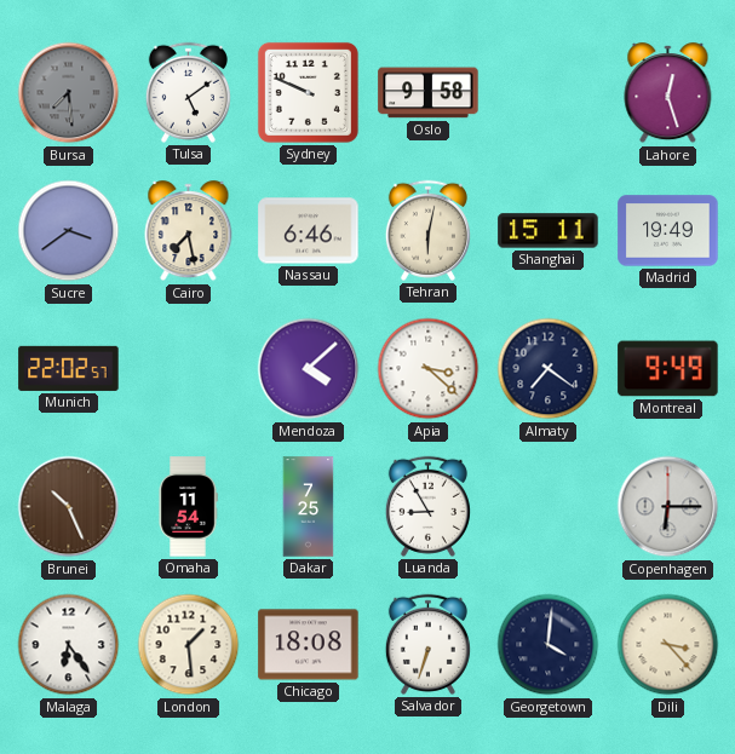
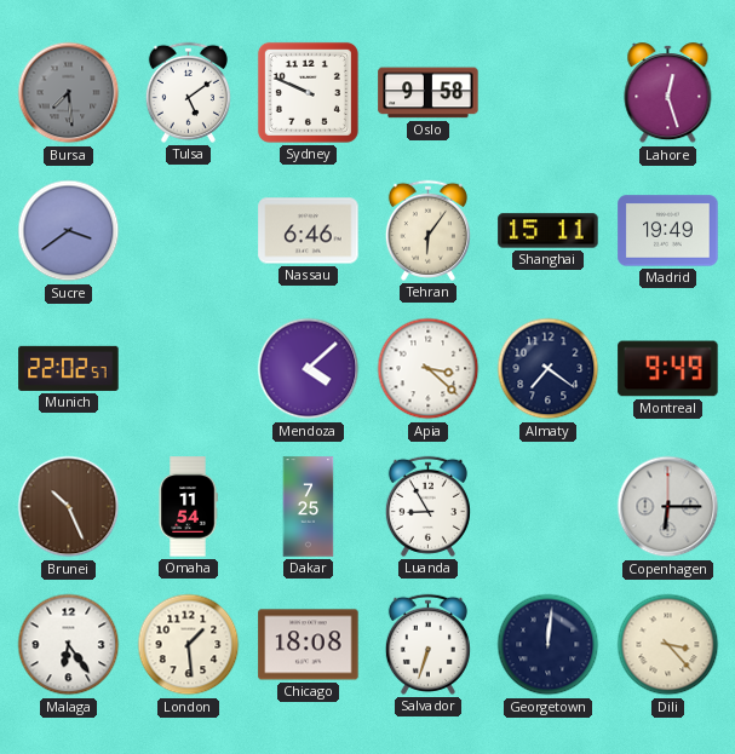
Cairo: 7:28 -> none (189, 231)
Tehran: 6:02 -> 6:06 (427, 230)
Georgetown: 4:01 -> 12:01 (549, 645)
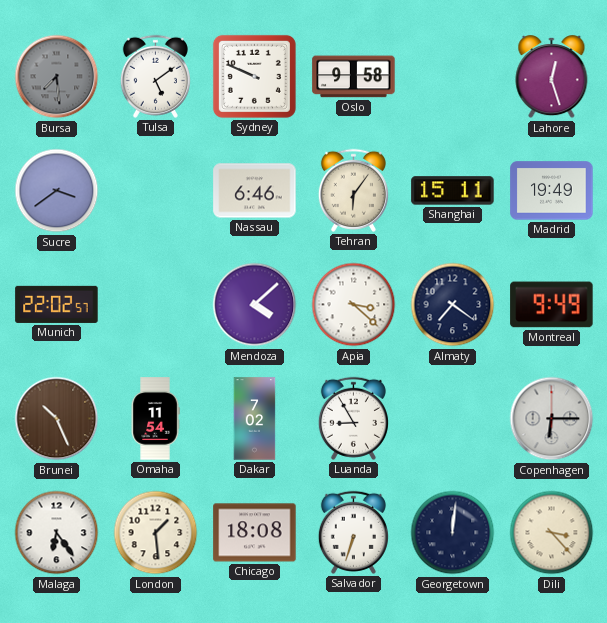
Dakar: 7:25 -> 7:02 (255, 419)
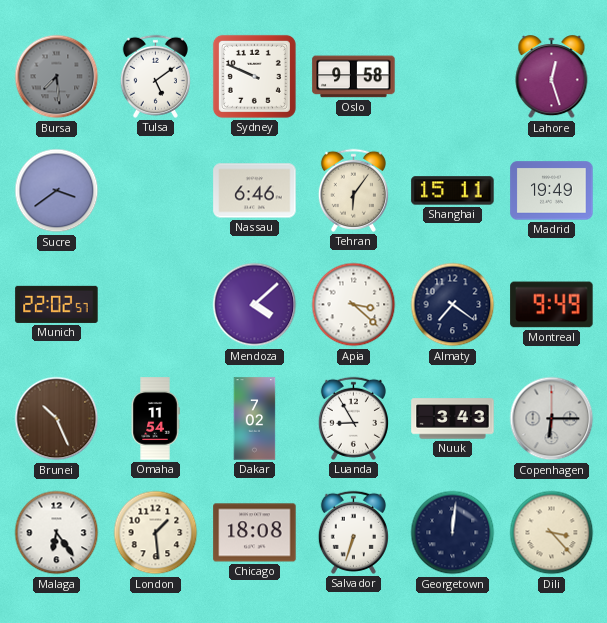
Nuuk: none -> 3:43 (453, 419)
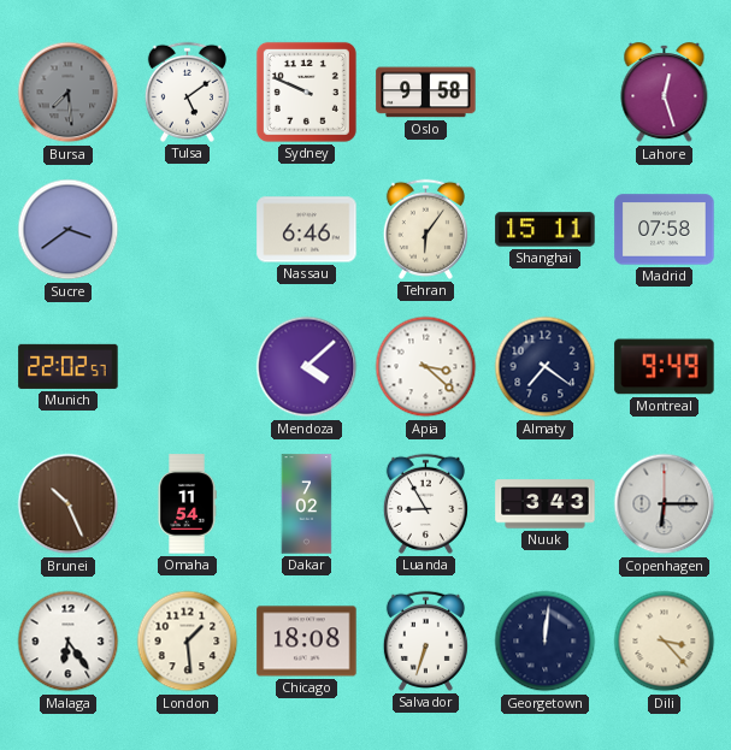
Madrid: 19:49 -> 07:58 (665, 230)
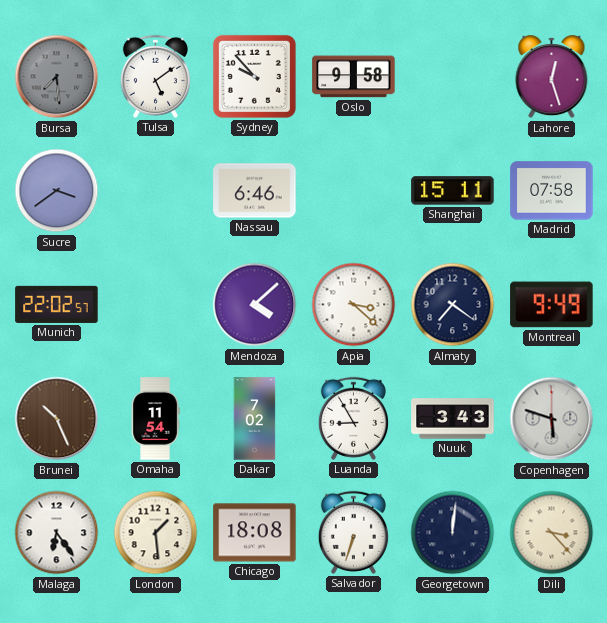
Sydney: 9:49 -> 9:53 (254, 76)
Tehran: 6:06 -> none (425, 229)
Copenhagen: 6:15 -> 5:48 (552, 419)
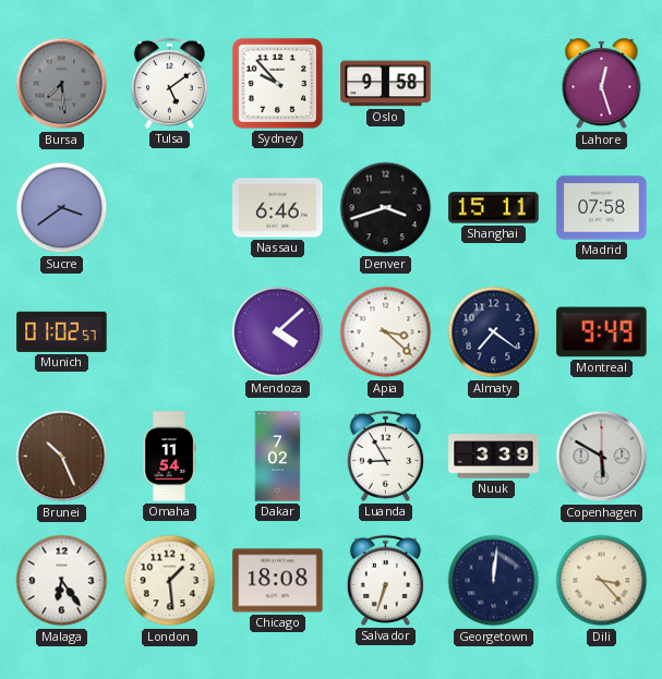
Denver: none -> 3:42 (386, 208)
Munich: 22:02 -> 01:02 (62, 331)
Nuuk: 3:43 -> 3:39 (494, 457)
Copenhagen: 5:48 -> 5:50 (602, 457)
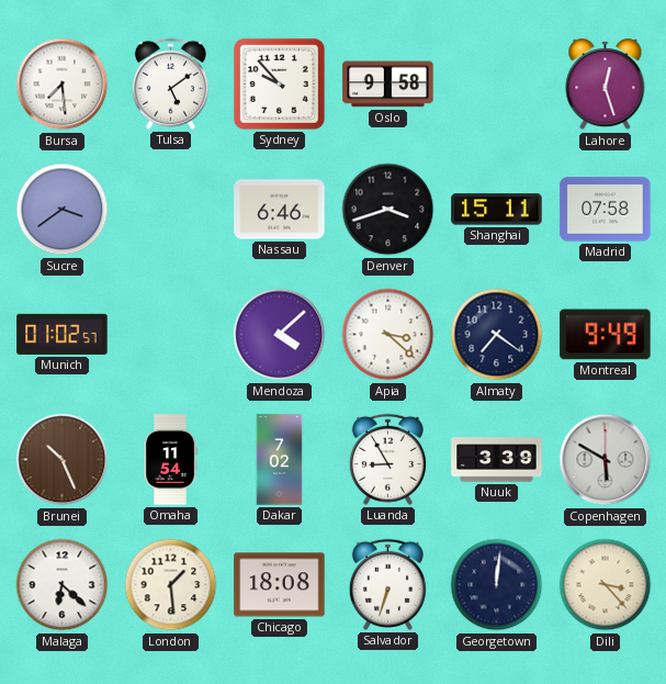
Bursa dial: grey -> white (63, 85)
Malaga: 6:24 -> 6:22 (63, 585)
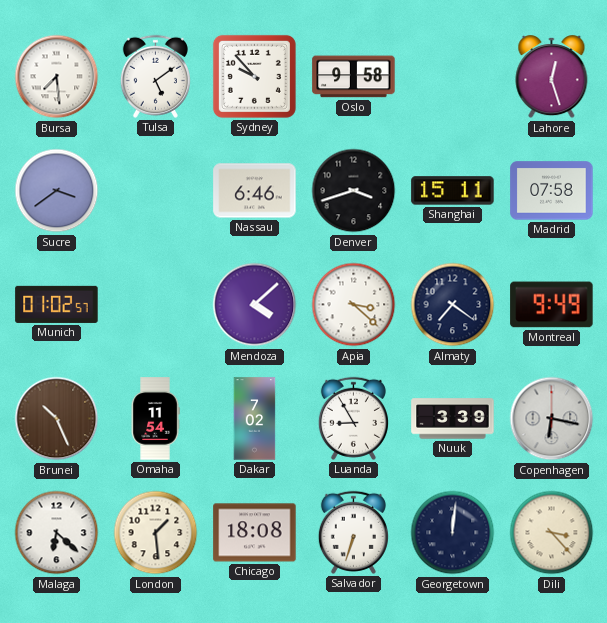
Copenhagen: 5:50 -> 6:17 (552, 419)
